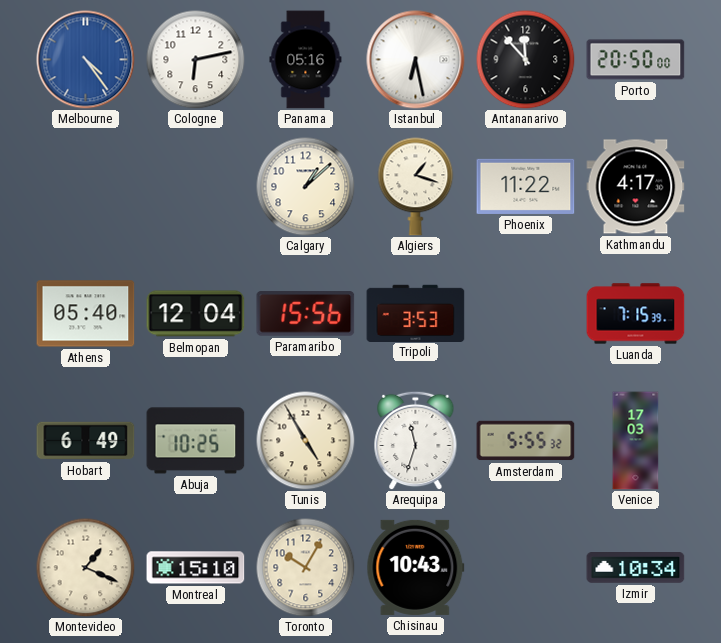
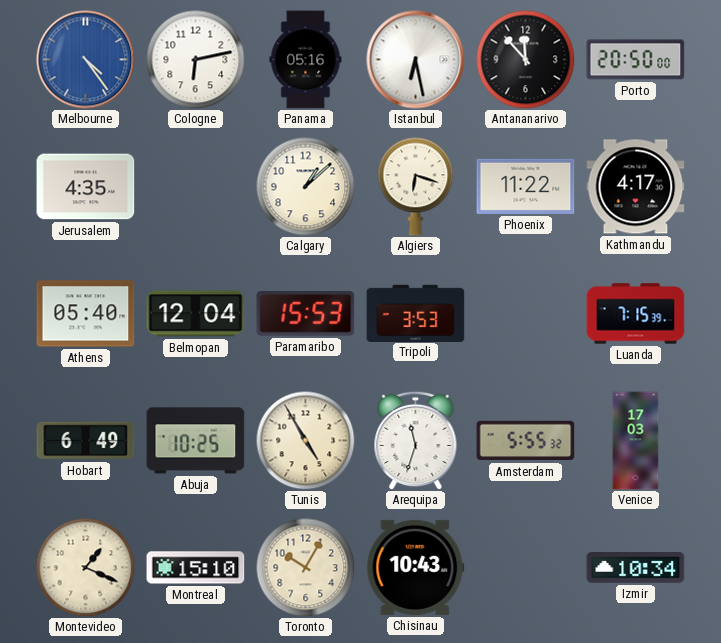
Jerusalem: none -> 4:35 (86, 187)
Algiers: 1:18 -> 6:18 (416, 187)
Paramaribo: 15:56 -> 15:53 (306, 314)
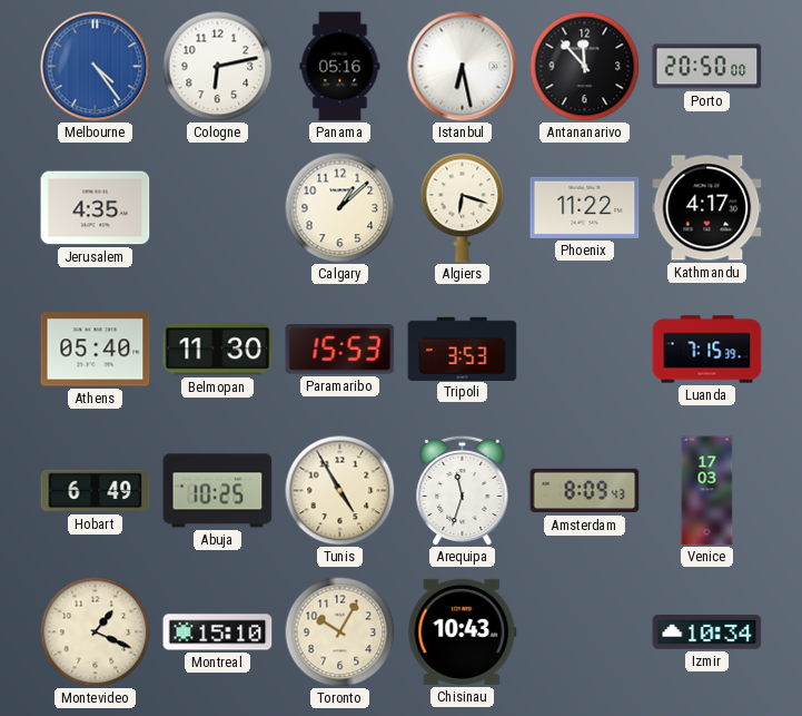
Belmopan: 12:04 -> 11:30 (218, 350)
Amsterdam: 5:55 -> 8:09 (585, 491)
